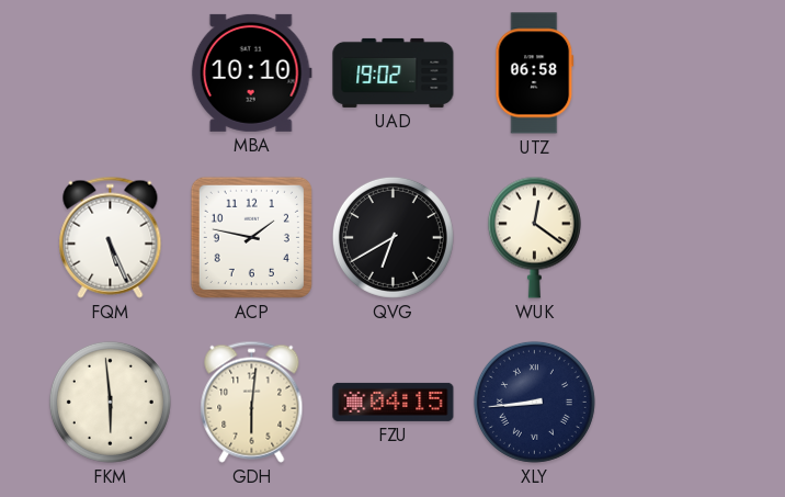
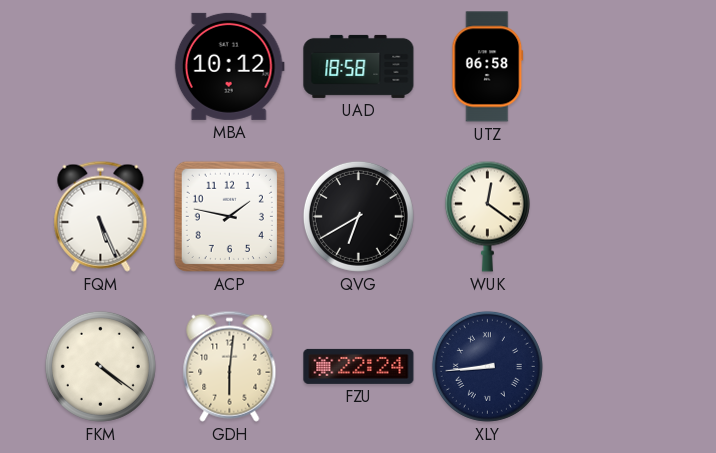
MBA: 10:10 -> 10:12 (229, 66)
UAD: 19:02 -> 18:58 (359, 66)
FKM: 5:59 -> 4:21 (100, 366)
FZU: 04:15 -> 22:24 (359, 366)
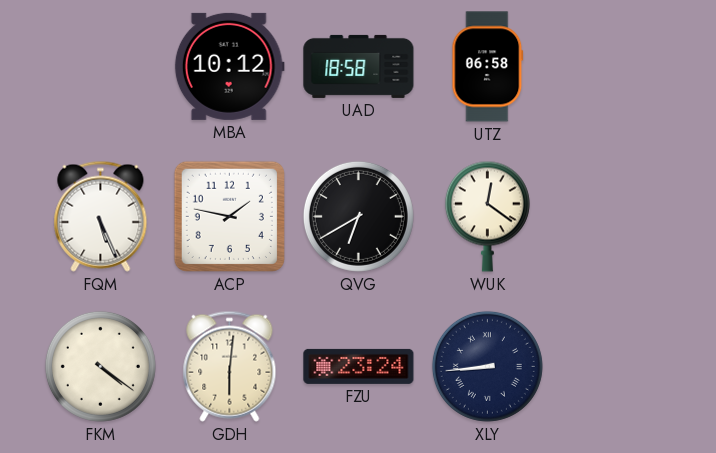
FZU: 22:24 -> 23:24 (359, 366)
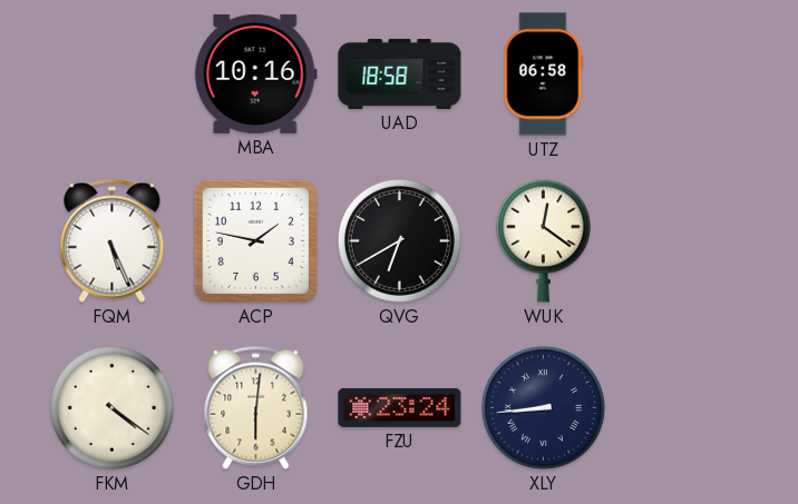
MBA: 10:12 -> 10:16 (255, 73)
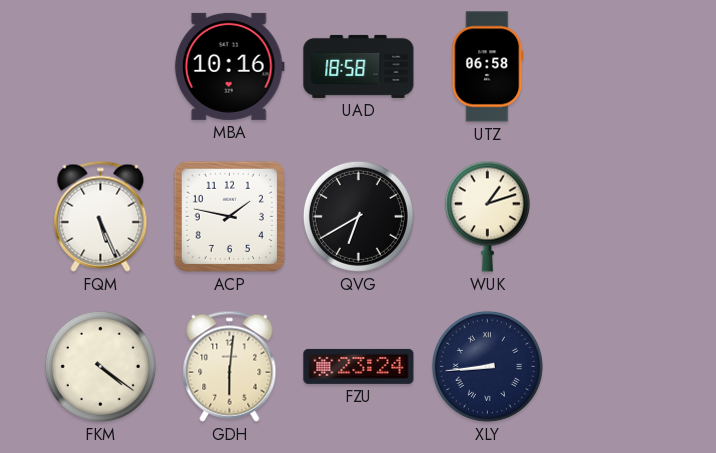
WUK: 12:21 -> 1:12 (487, 216)
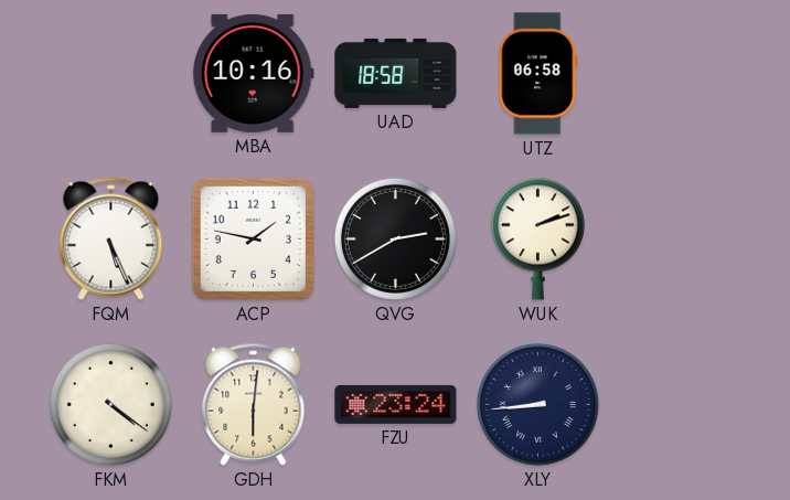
QVG: 6:40 -> 2:40 (395, 238)
WUK: 1:12 -> 2:12 (537, 238)
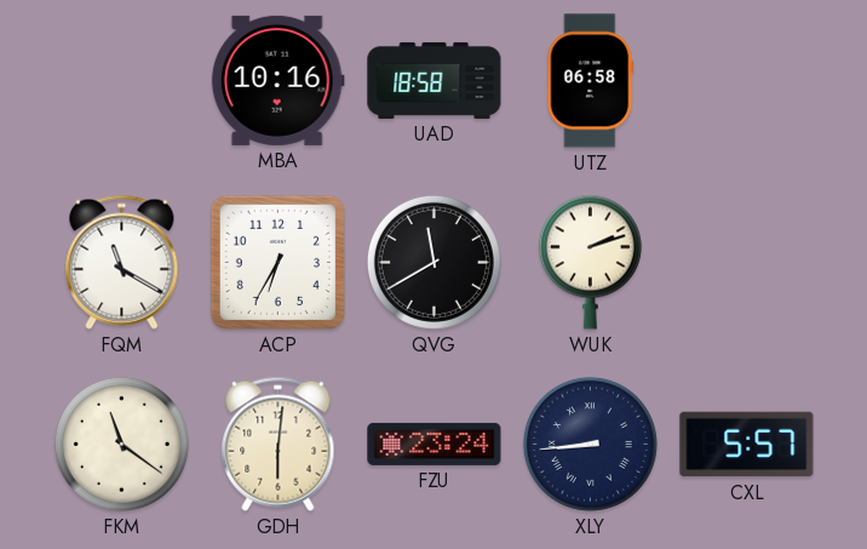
FQM: 5:26 -> 11:20 (122, 262)
ACP: 1:47 -> 6:35 (277, 262)
QVG: 2:40 -> 11:40 (434, 262)
FKM: 4:21 -> 11:21 (121, 444)
CXL: none -> 5:57 (747, 445)
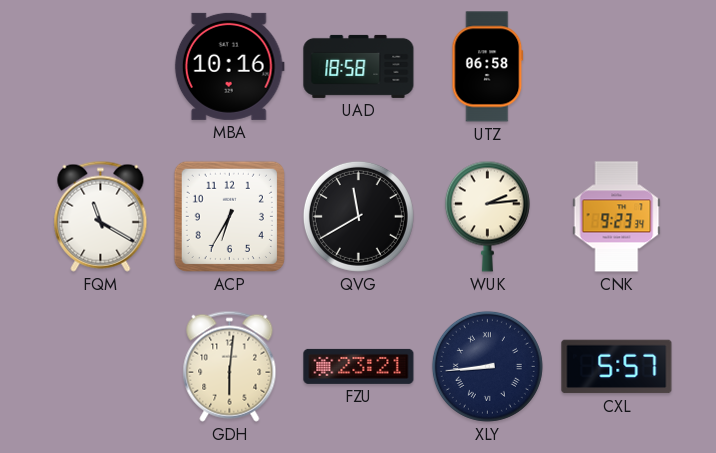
WUK: 2:12 -> 2:14 (487, 216)
CNK: none -> 9:23 (617, 217)
FKM: 11:21 -> none (121, 444)
FZU: 23:24 -> 23:21 (359, 366)
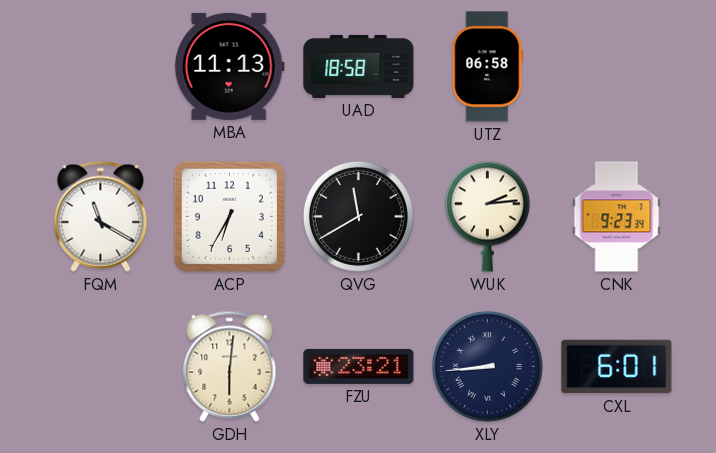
MBA: 10:16 -> 11:13 (229, 66)
CXL: 5:57 -> 6:01 (617, 367)
